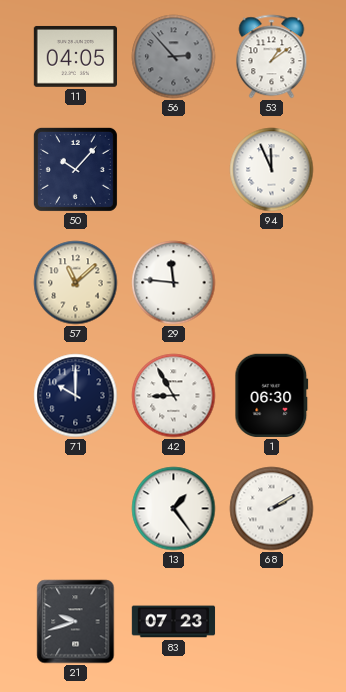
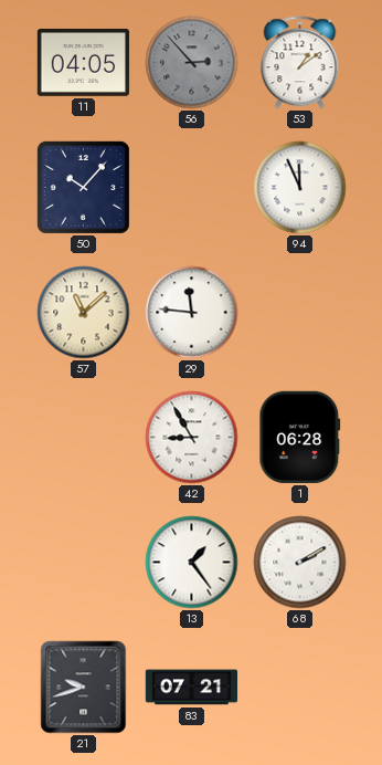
71: 10:00 -> none (76, 396)
1: 06:30 -> 06:28 (300, 437)
83: 07:23 -> 07:21 (192, 688)
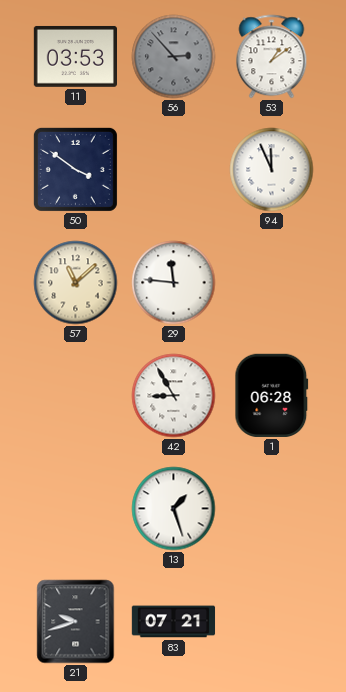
11: 04:05 -> 03:53 (75, 57)
50: 10:07 -> 3:51 (75, 169)
13: 1:24 -> 1:27 (174, 509)
68: 2:10 -> none (300, 563)
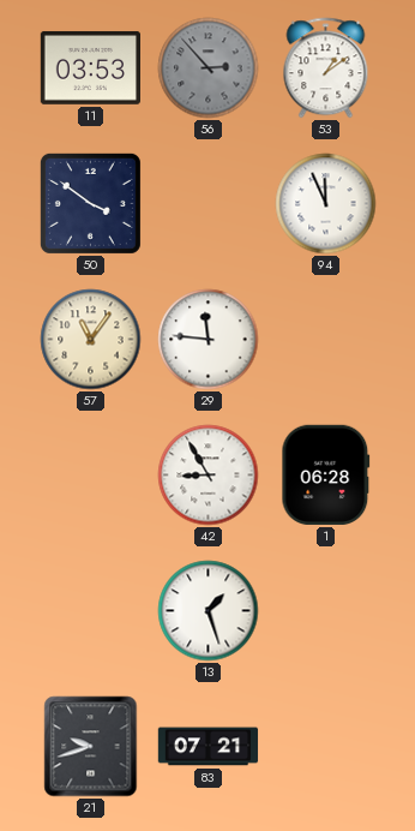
57: 11:08 -> 11:06 (91, 340)
